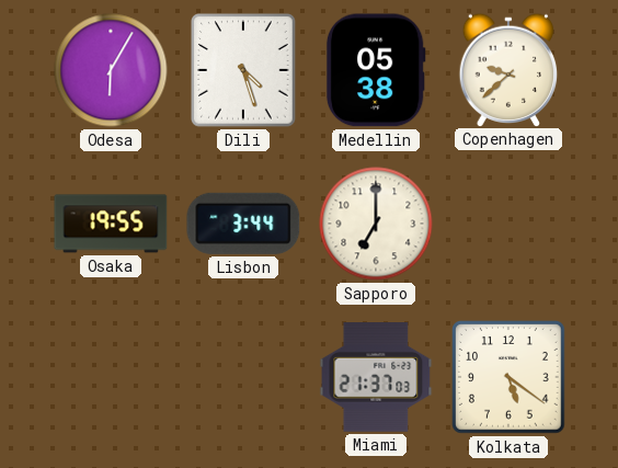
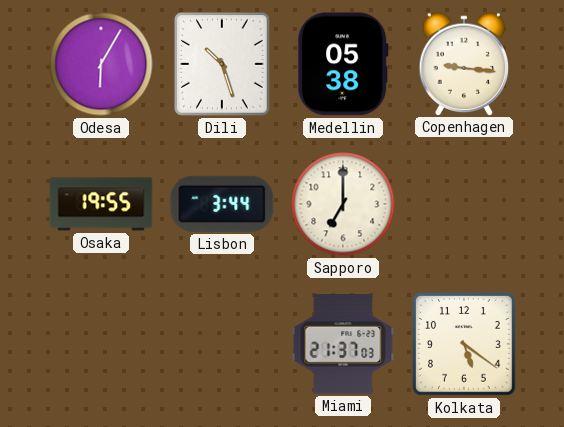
Dili: 4:27 -> 10:27 (222, 64)
Copenhagen: 9:38 -> 9:16 (464, 63)
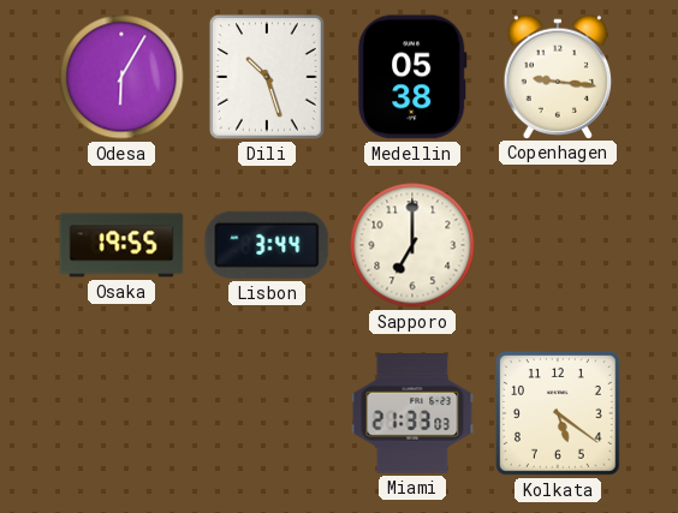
Miami: 21:37 -> 21:33 (412, 414)
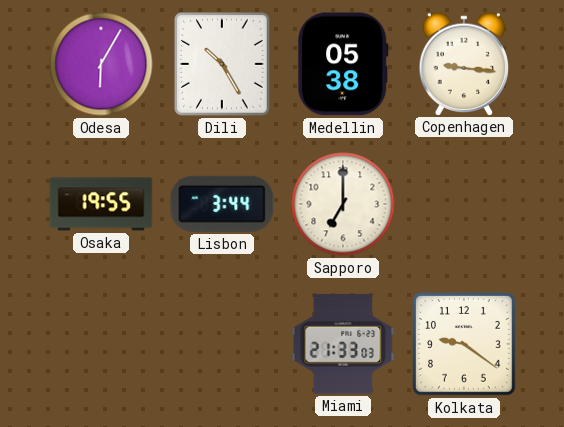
Dili: 10:27 -> 10:25 (222, 64)
Kolkata: 5:21 -> 9:21 (465, 345)
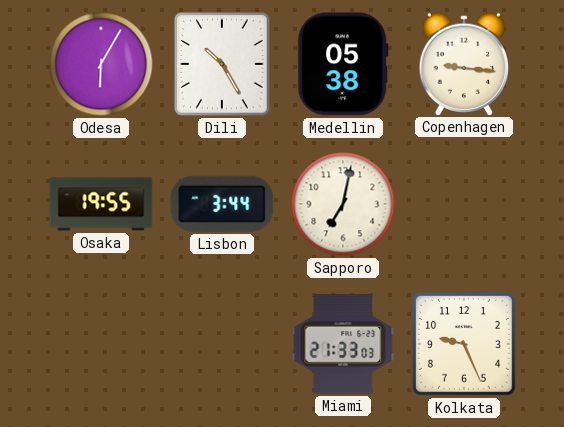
Sapporo: 7:00 -> 7:02 (343, 204)
Kolkata: 9:21 -> 9:26 (465, 345)
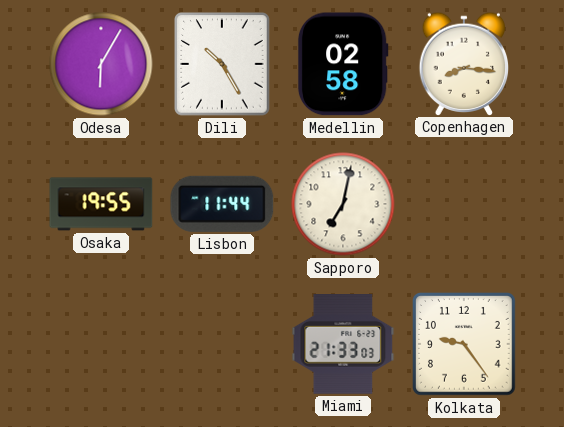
Medellin: 05:38 -> 02:58 (343, 64)
Copenhagen: 9:16 -> 8:16 (464, 63)
Lisbon: 3:44 -> 11:44 (222, 204)
Kolkata: 9:26 -> 9:24 (465, 345)
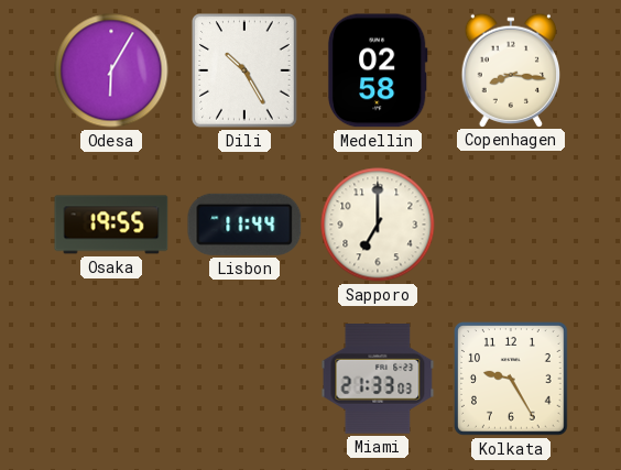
Sapporo: 7:02 -> 7:00 (378, 225)
Kolkata: 9:24 -> 9:25 (512, 380)
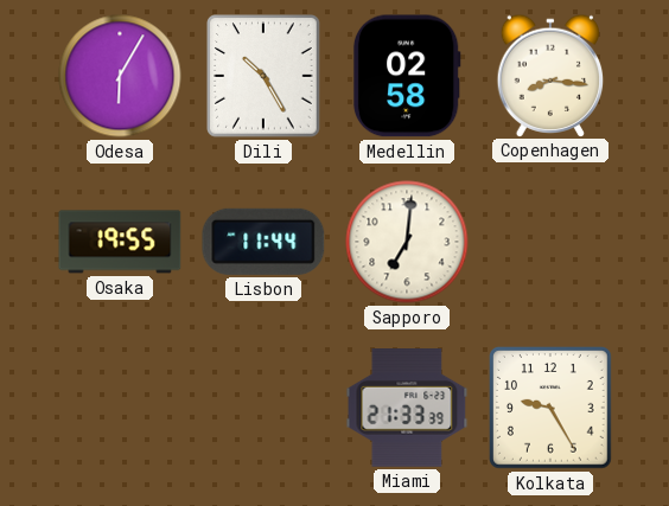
Sapporo: 7:00 -> 7:01 (407, 242)
Miami: 21:33:03 -> 21:33:39 (407, 409)
